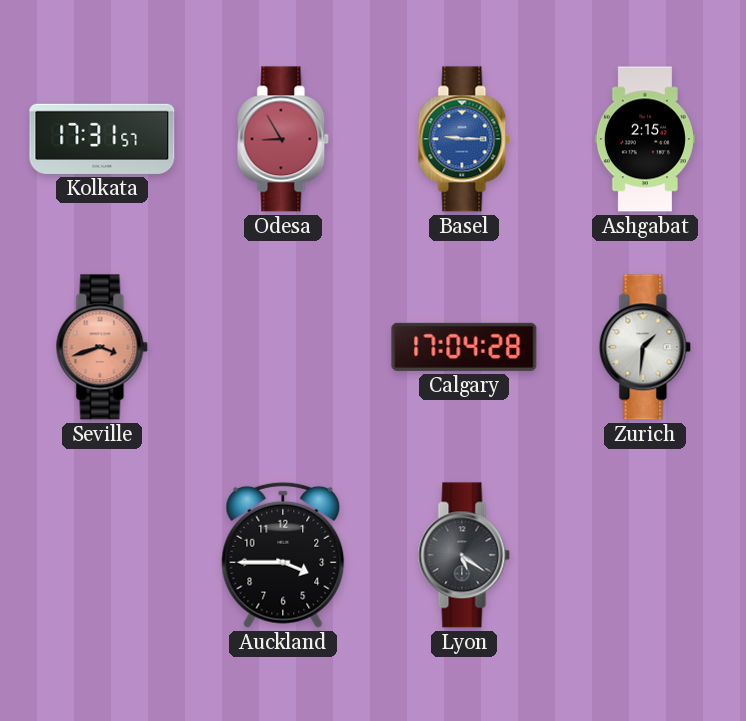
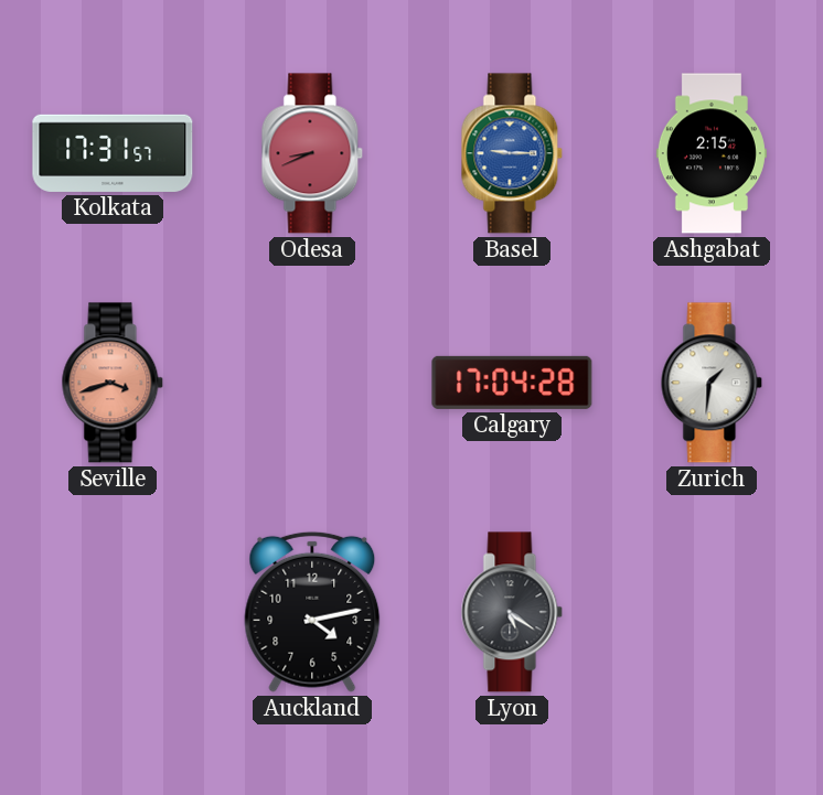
Odesa: 8:55 -> 8:41 (312, 153)
Auckland: 3:45 -> 4:13 (312, 612)
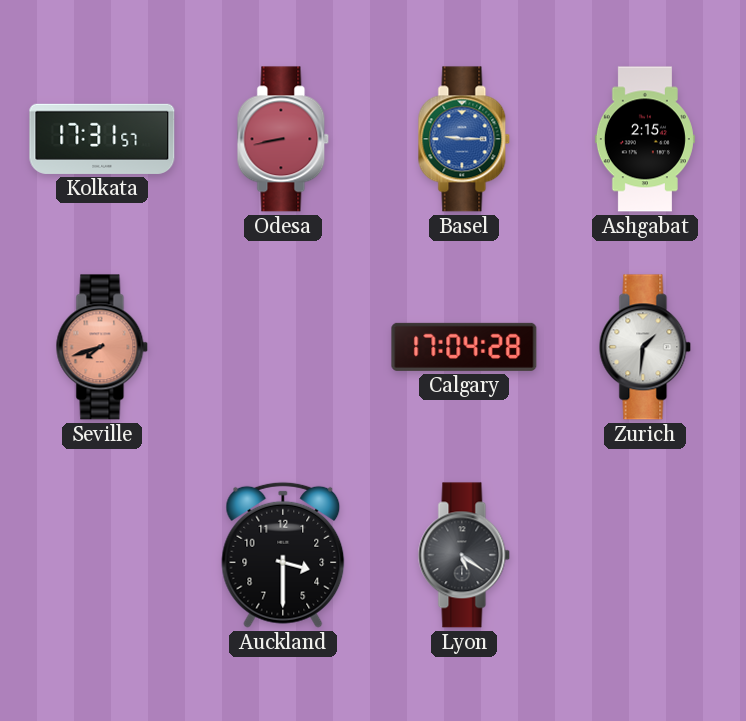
Odesa: 8:41 -> 8:43 (283, 139)
Seville: 3:42 -> 7:42 (102, 347)
Auckland: 4:13 -> 3:30 (283, 555)
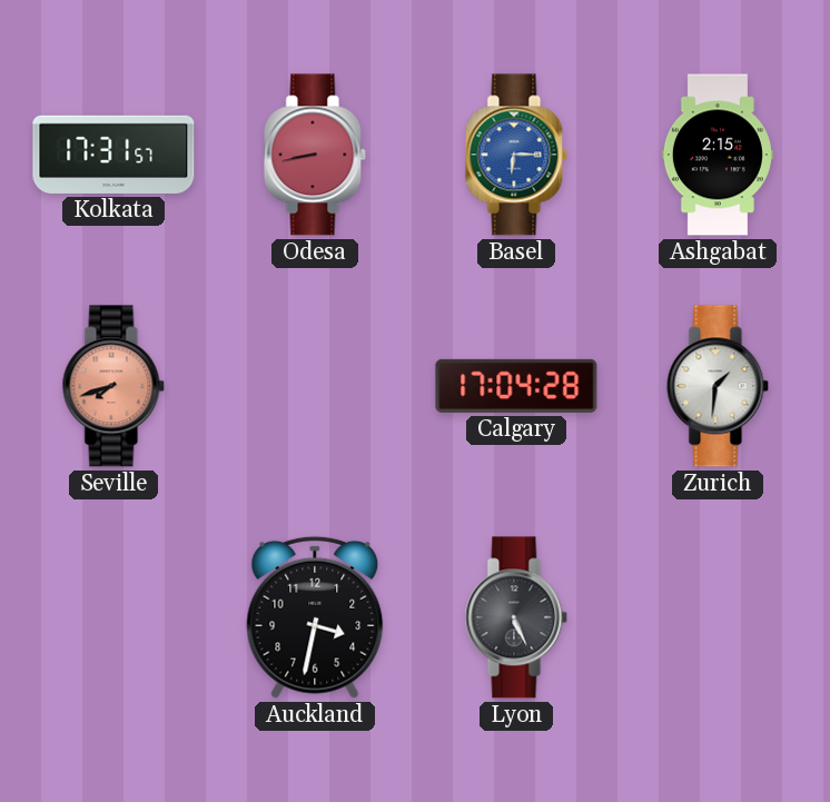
Basel: 9:15 -> 6:15 (516, 155)
Auckland: 3:30 -> 3:32 (315, 617)
Lyon: 5:21 -> 5:26 (516, 617)
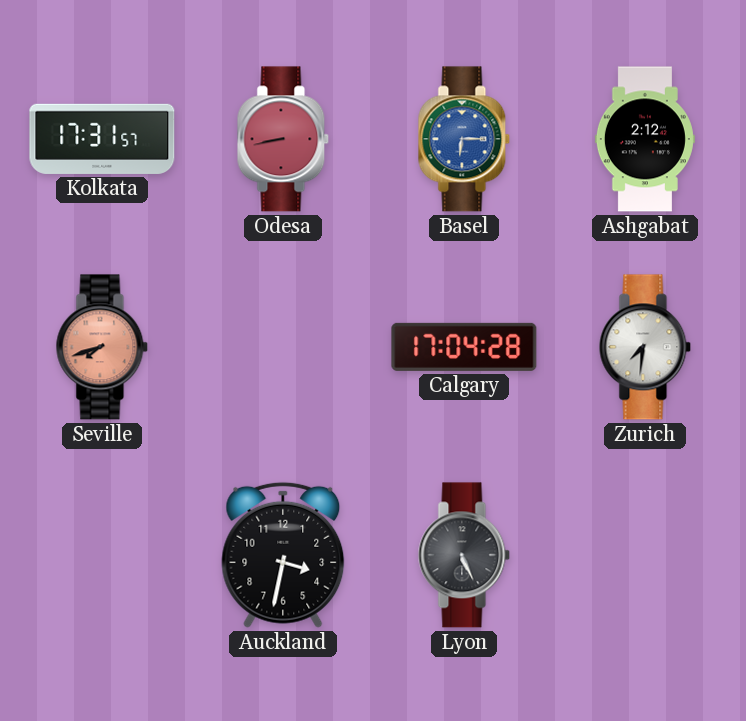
Ashgabat: 2:15 -> 2:12 (645, 139)
Zurich: 1:31 -> 7:31 (645, 347)
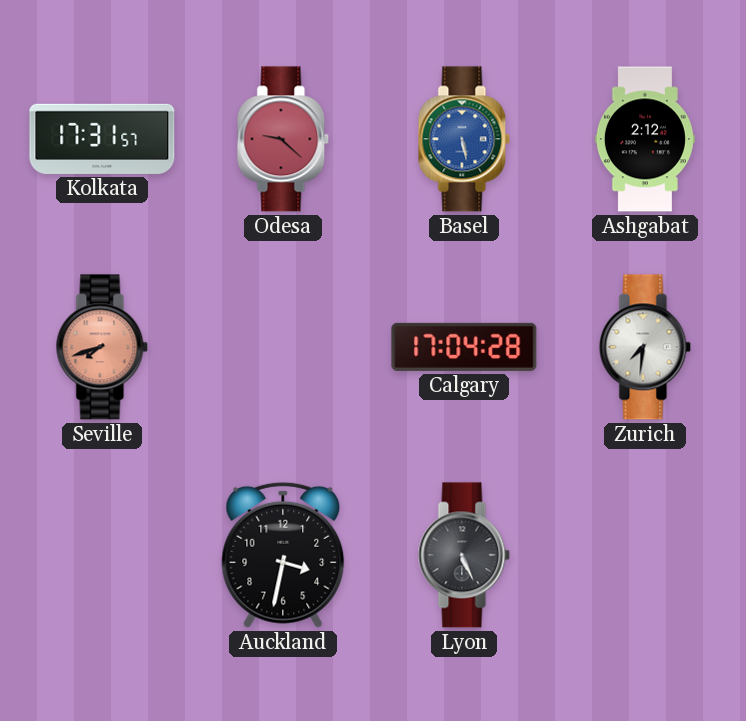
Odesa: 8:43 -> 9:22 (283, 139)
Basel: 6:15 -> 5:28 (464, 139)
